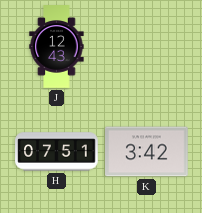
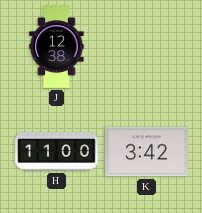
J: 12:43 -> 12:38 (57, 47)
H: 07:51 -> 11:00 (57, 152)
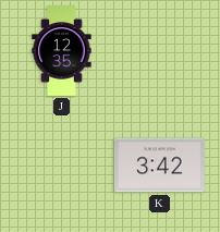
J: 12:38 -> 12:35 (62, 51)
H: 11:00 -> none (57, 152)
